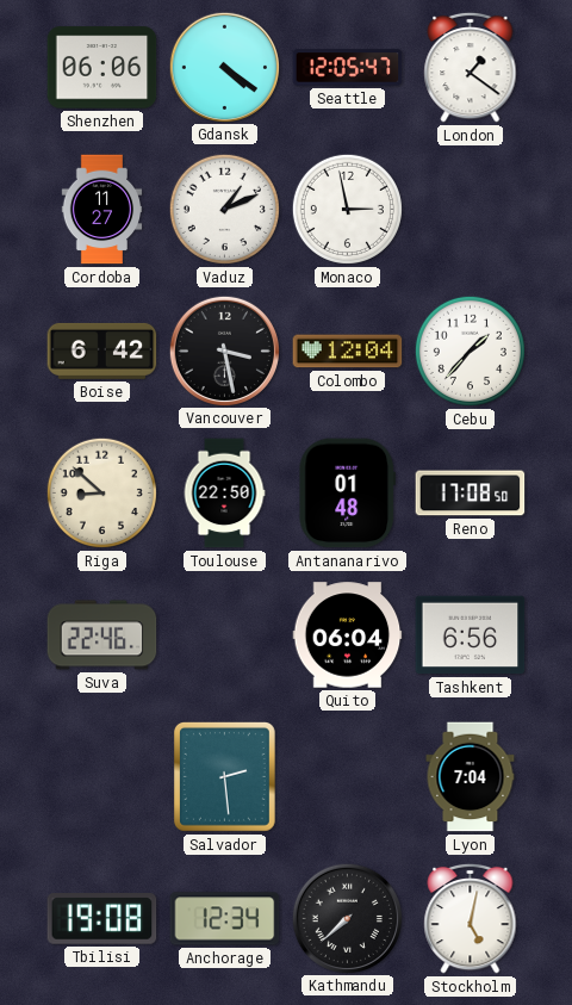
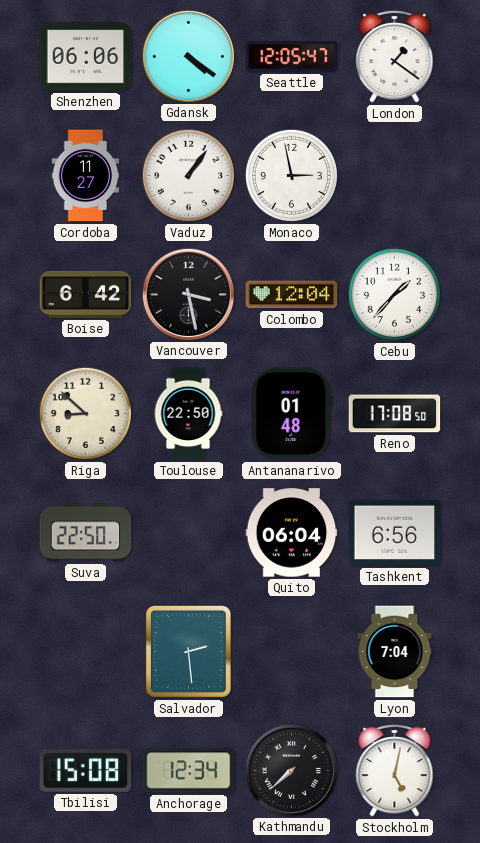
Vaduz: 1:11 -> 1:06 (188, 175)
Suva: 22:46 -> 22:50 (86, 533)
Tbilisi: 19:08 -> 15:08 (86, 771)
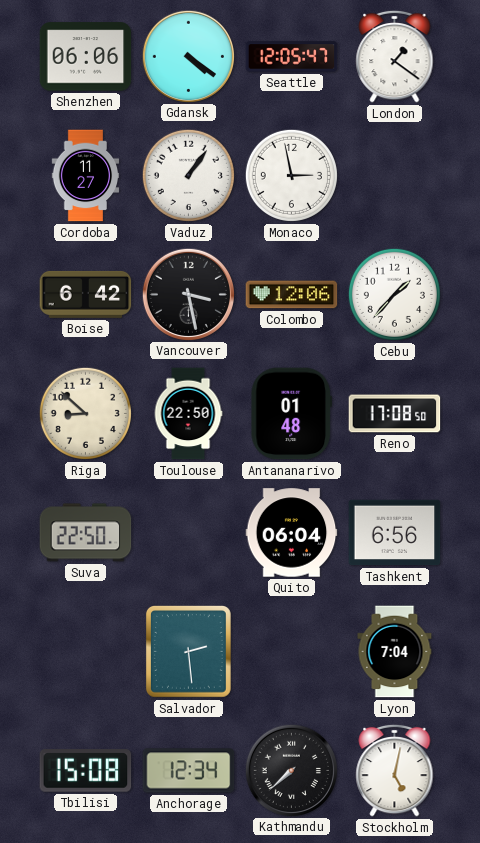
Colombo: 12:04 -> 12:06 (292, 295)
